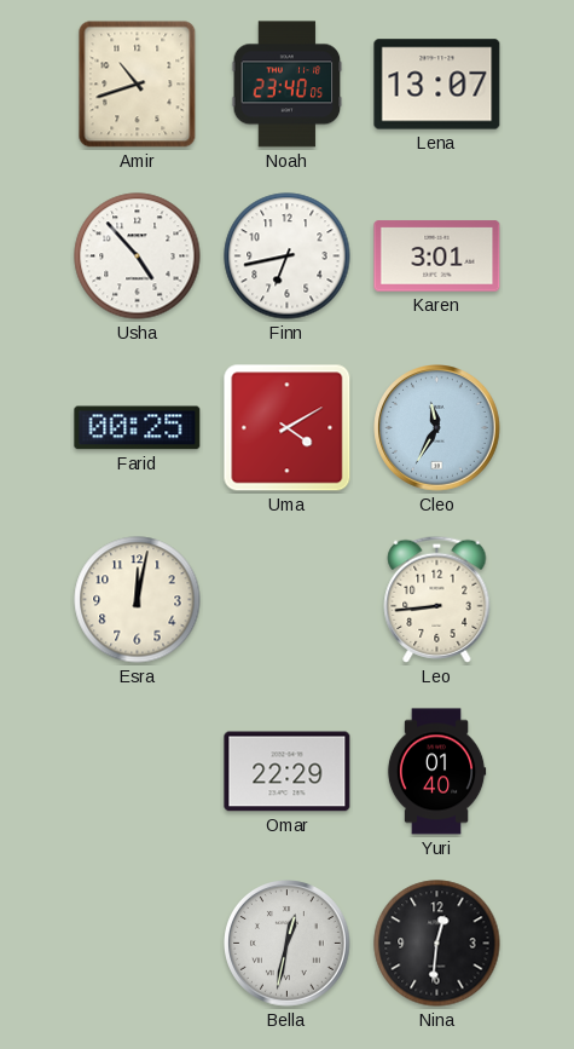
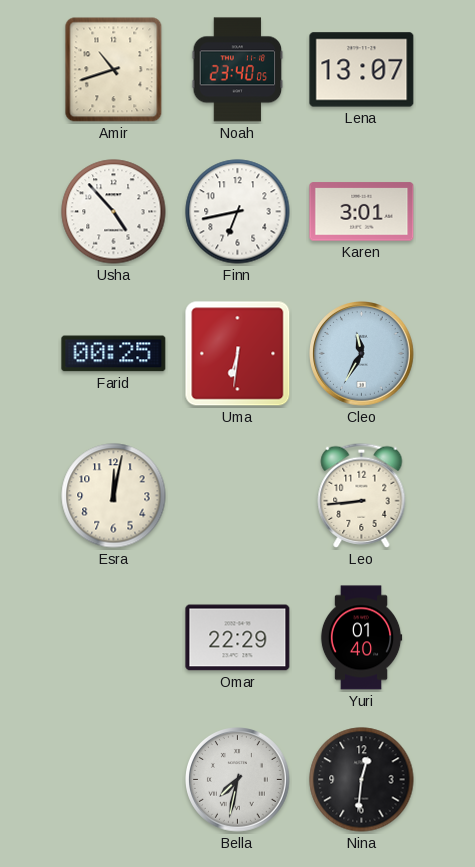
Uma: 4:10 -> 6:31 (238, 354)
Bella: 12:32 -> 7:32 (238, 780)
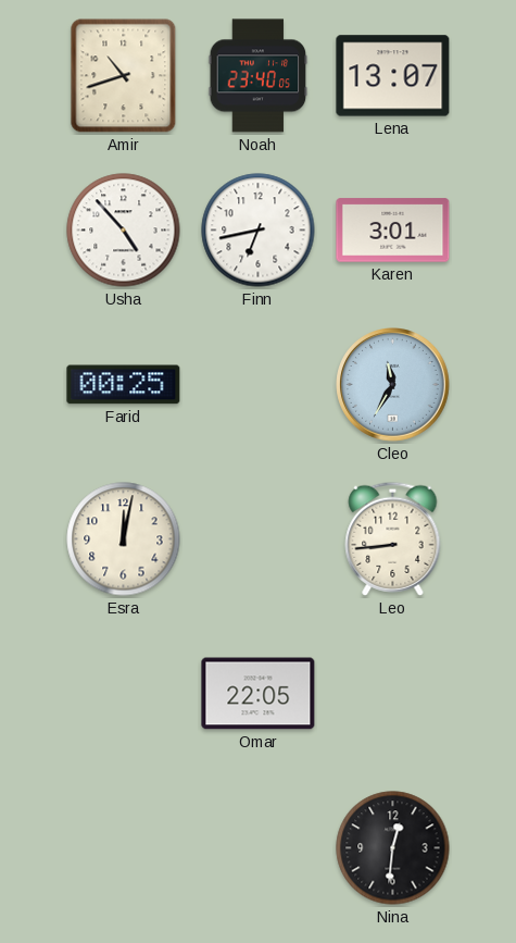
Uma: 6:31 -> none (238, 354)
Omar: 22:29 -> 22:05 (259, 694)
Yuri: 01:40 -> none (361, 638)
Bella: 7:32 -> none (238, 780)
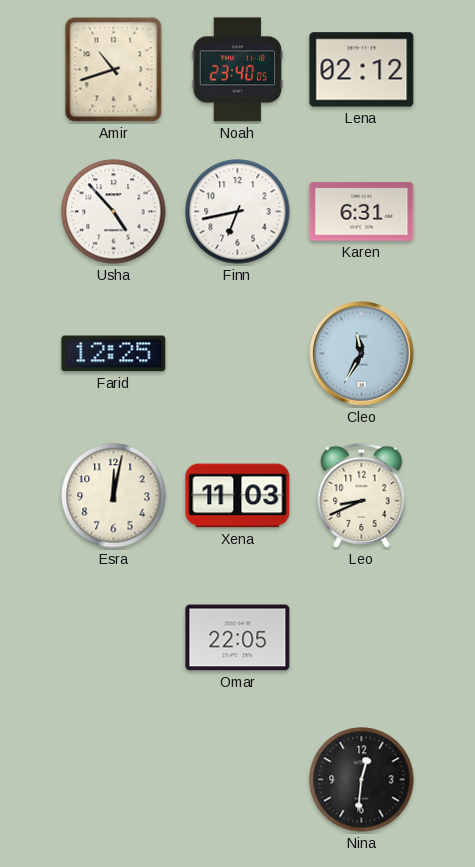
Lena: 13:07 -> 02:12 (362, 70)
Karen: 3:01 -> 6:31 (362, 212)
Farid: 00:25 -> 12:25 (114, 354)
Xena: none -> 11:03 (238, 496)
Leo: 8:44 -> 8:41 (362, 495)
